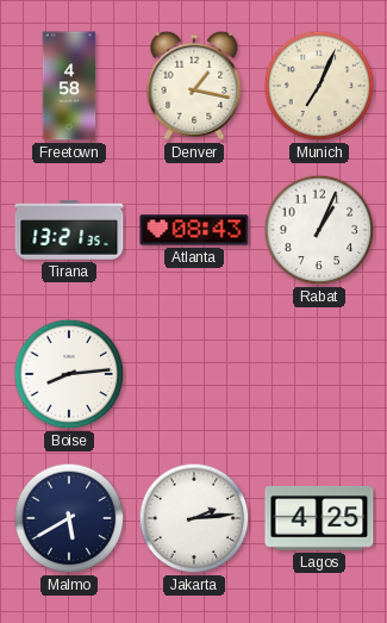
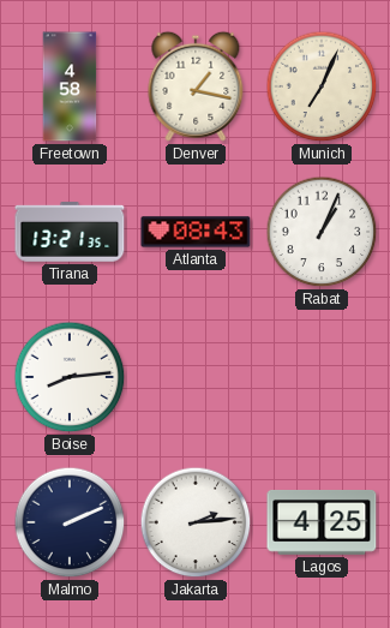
Malmo: 5:40 -> 2:11 (70, 522)
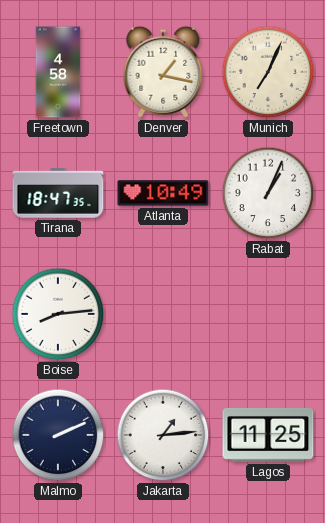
Tirana: 13:21 -> 18:47 (58, 193)
Atlanta: 08:43 -> 10:49 (163, 193)
Jakarta: 2:14 -> 1:14 (163, 435)
Lagos: 4:25 -> 11:25 (268, 436)
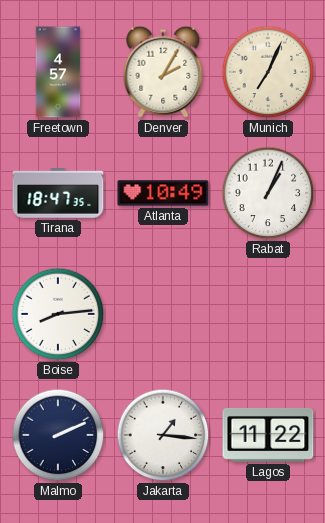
Freetown: 4:58 -> 4:57 (58, 72)
Denver: 1:17 -> 2:05 (163, 72)
Jakarta: 1:14 -> 1:16 (163, 435)
Lagos: 11:25 -> 11:22 (268, 436)
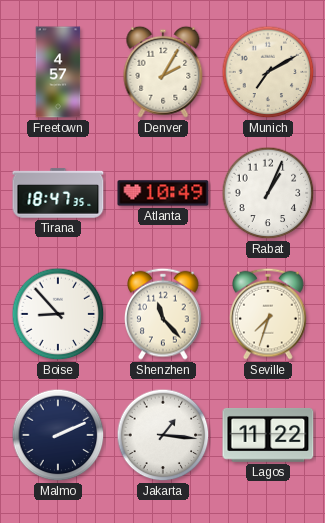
Munich: 7:04 -> 7:10 (268, 72)
Boise: 8:14 -> 8:53 (58, 314)
Shenzhen: none -> 11:23 (164, 314)
Seville: none -> 7:33 (269, 314)
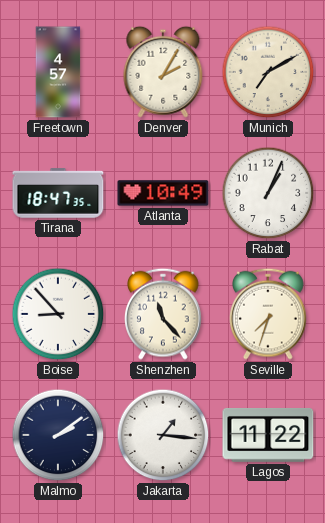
Malmo: 2:11 -> 2:09 (58, 435)
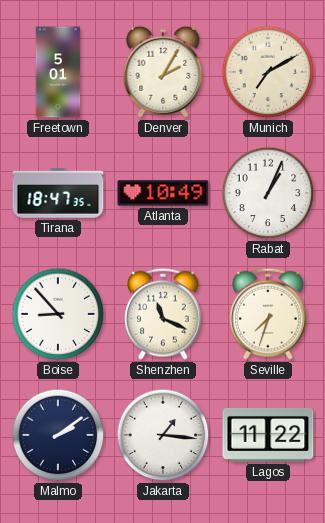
Freetown: 4:57 -> 5:01 (58, 72)
Shenzhen: 11:23 -> 11:19 (164, 314)
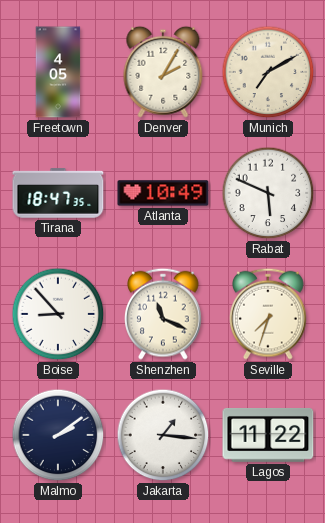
Freetown: 5:01 -> 4:05 (58, 72)
Rabat: 1:04 -> 5:49 (268, 193)
